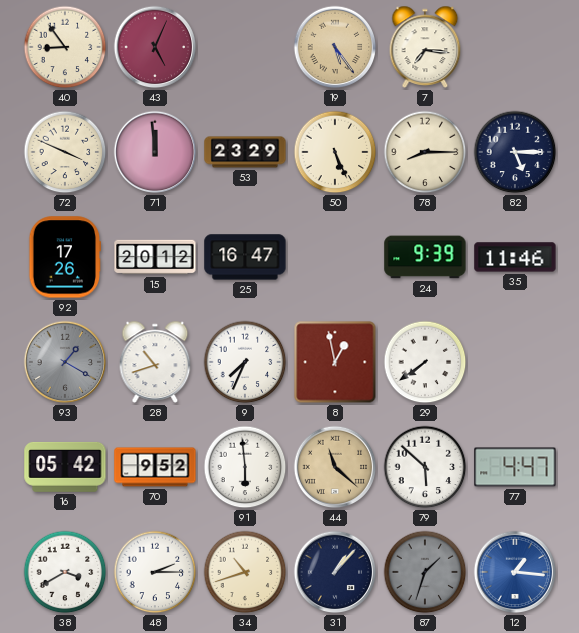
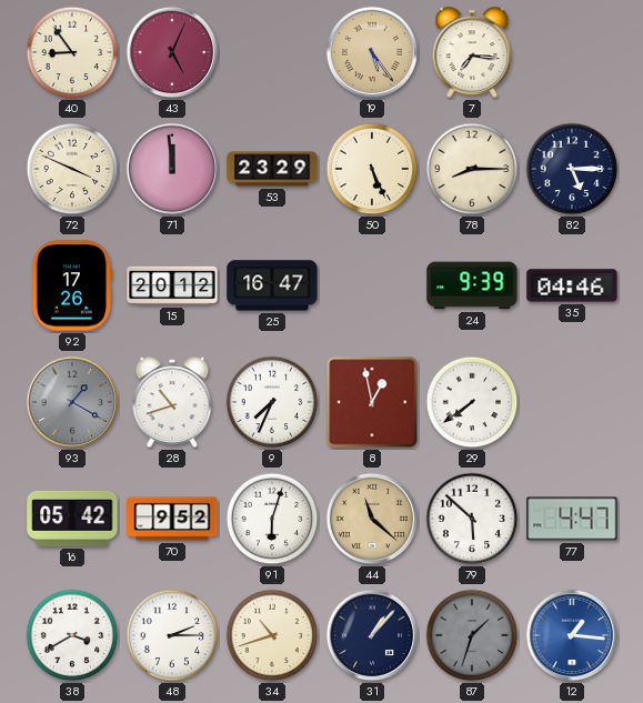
35: 11:46 -> 04:46 (572, 285)
91: 5:59 -> 6:03 (272, 519)
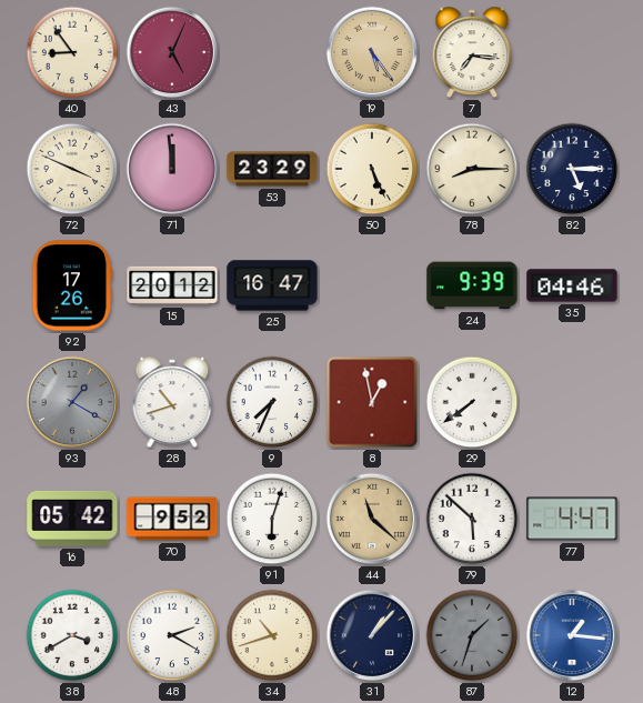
48: 2:15 -> 2:20 (172, 635)
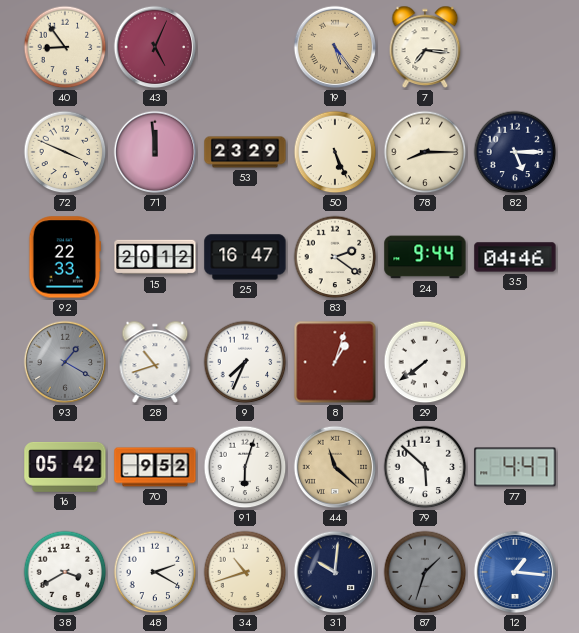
92: 17:26 -> 22:33 (64, 257)
83: none -> 2:21 (335, 257)
24: 9:39 -> 9:44 (425, 257)
8: 12:58 -> 1:03 (335, 362)
31: 1:07 -> 10:01 (335, 572)
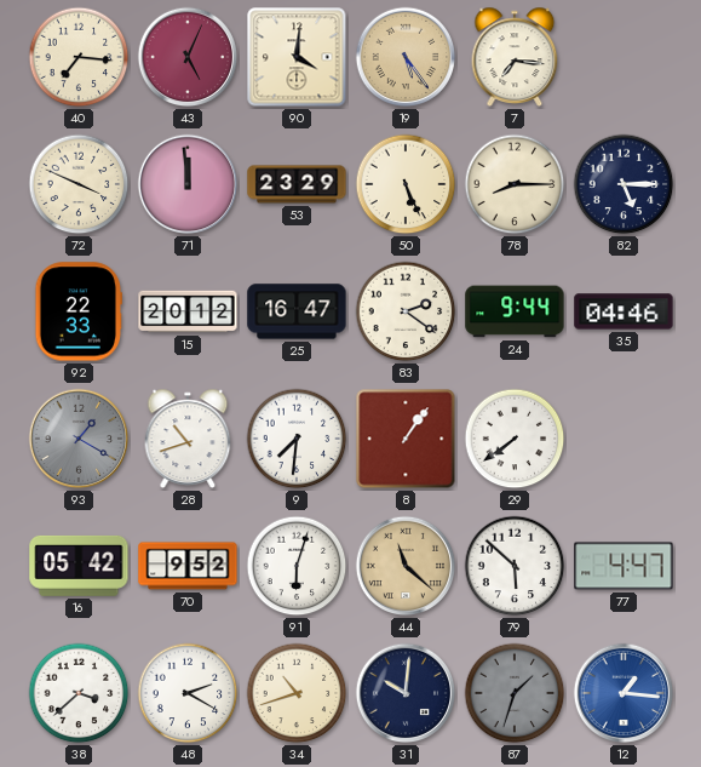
40: 8:54 -> 7:16 (79, 57)
90: none -> 4:01 (297, 57)
9: 7:34 -> 7:31 (297, 439)
8: 1:03 -> 1:06 (406, 439)
38: 3:40 -> 3:38 (79, 693)
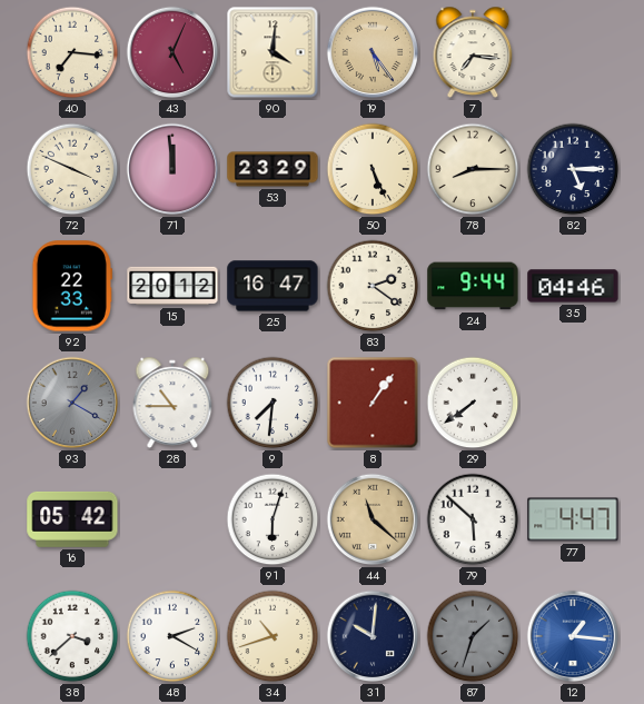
28: 10:42 -> 10:45 (172, 403)
70: 9:52 -> none (188, 566)
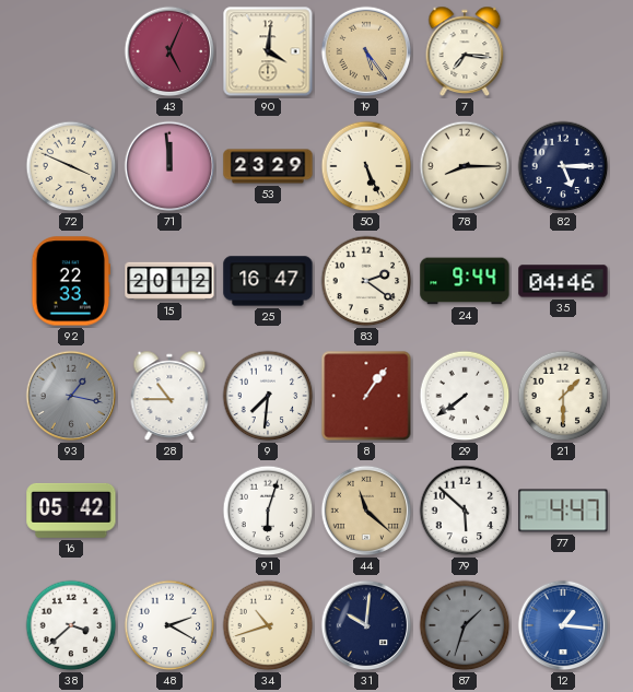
40: 7:16 -> none (72, 52)
93: 1:20 -> 1:17 (71, 396)
21: none -> 1:30 (563, 396)
